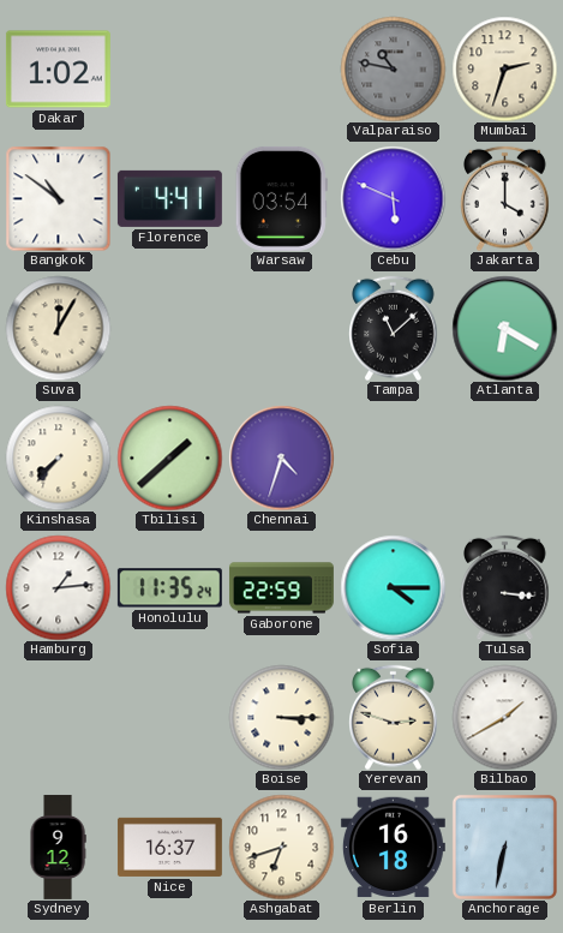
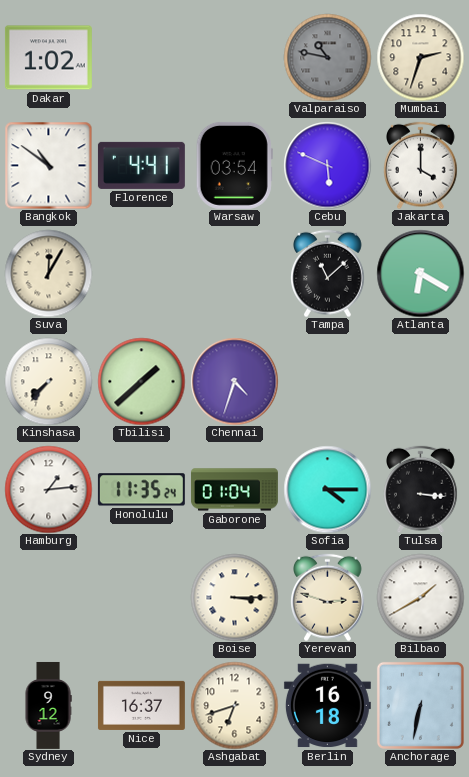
Gaborone: 22:59 -> 01:04 (234, 490)
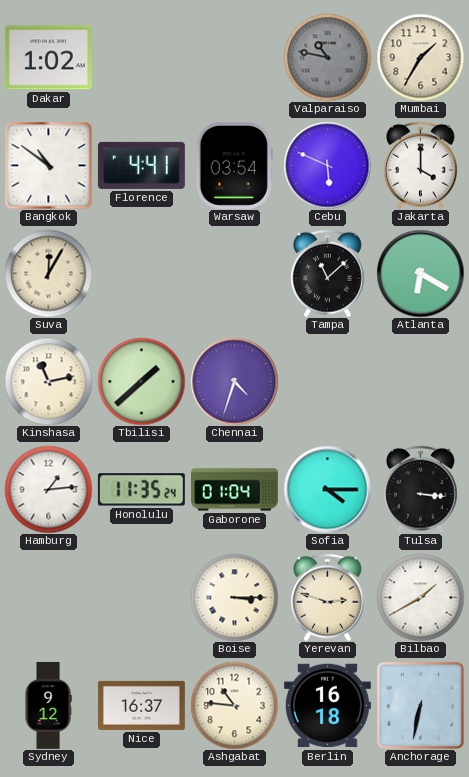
Mumbai: 2:33 -> 1:35 (420, 57)
Kinshasa: 7:37 -> 11:13 (48, 381)
Ashgabat: 6:42 -> 10:46 (234, 705)
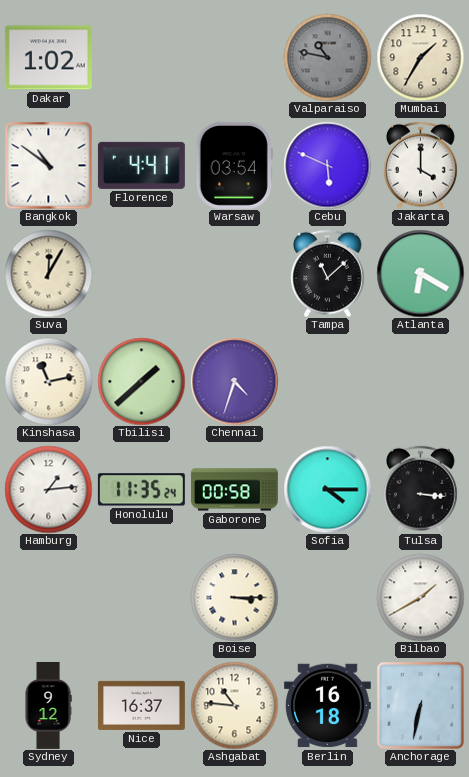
Gaborone: 01:04 -> 00:58 (234, 490)
Yerevan: 2:48 -> none (328, 597)
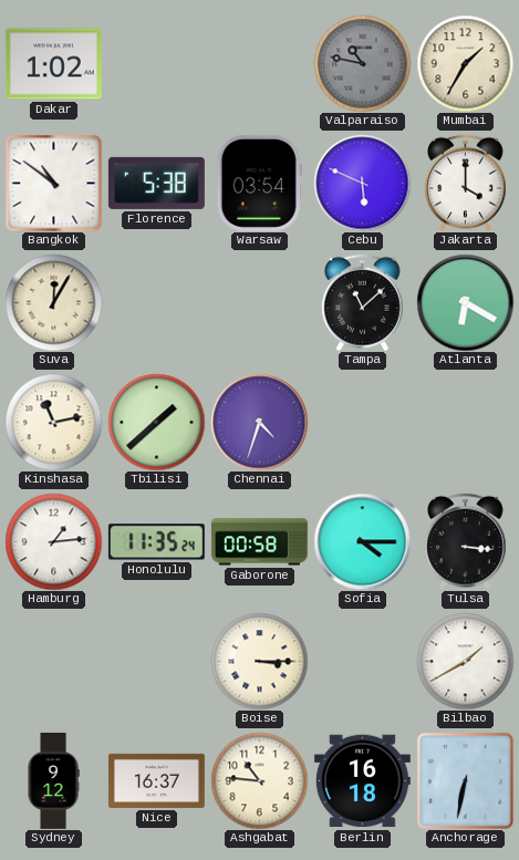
Florence: 4:41 -> 5:38 (156, 183)
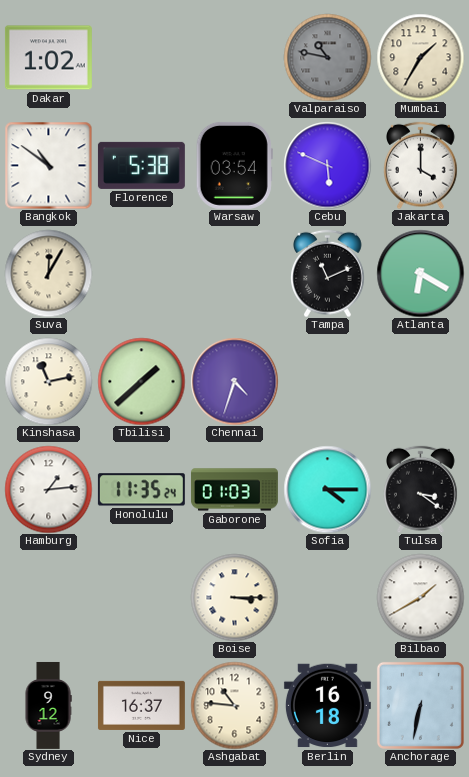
Tampa: 11:08 -> 11:11 (328, 273)
Gaborone: 00:58 -> 01:03 (234, 490)
Tulsa: 3:16 -> 3:21 (421, 489)
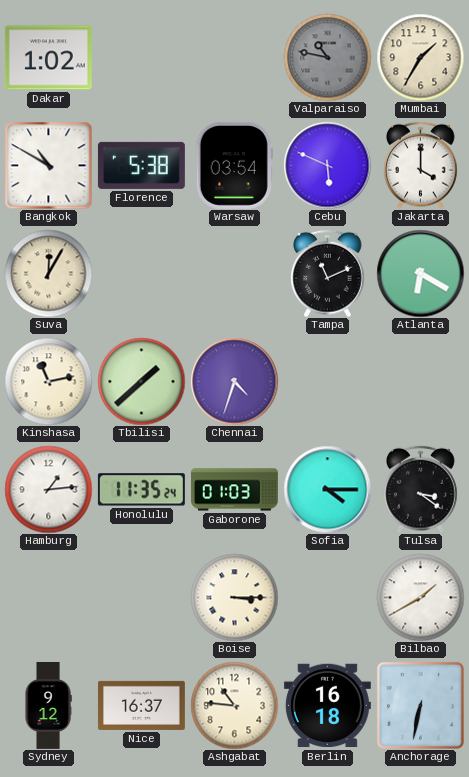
Bangkok: 10:51 -> 10:50 (48, 165)
